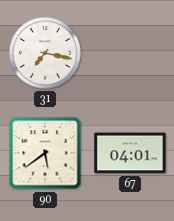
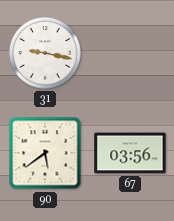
31: 7:17 -> 9:17 (46, 54)
67: 04:01 -> 03:56 (130, 153)
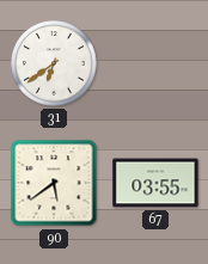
31: 9:17 -> 6:39 (55, 65)
67: 03:56 -> 03:55 (155, 183)
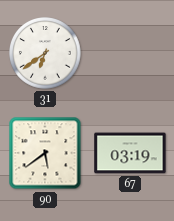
67: 03:55 -> 03:19 (130, 153)
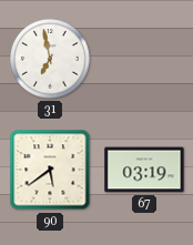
31: 6:39 -> 6:58 (51, 60)
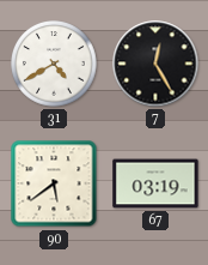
31: 6:58 -> 4:40 (55, 65)
7: none -> 12:25 (155, 64)
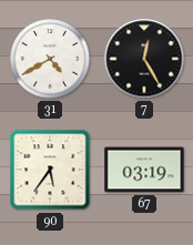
90: 5:39 -> 5:36 (50, 170)
